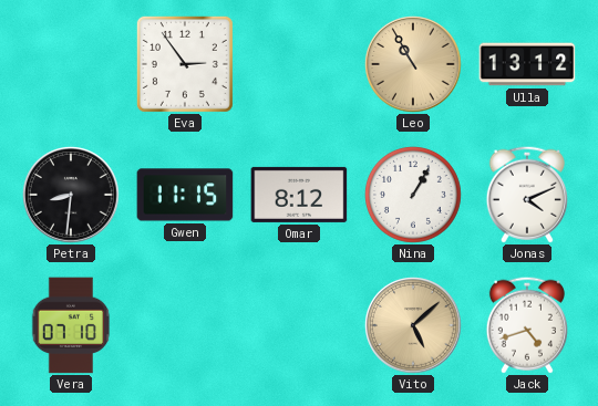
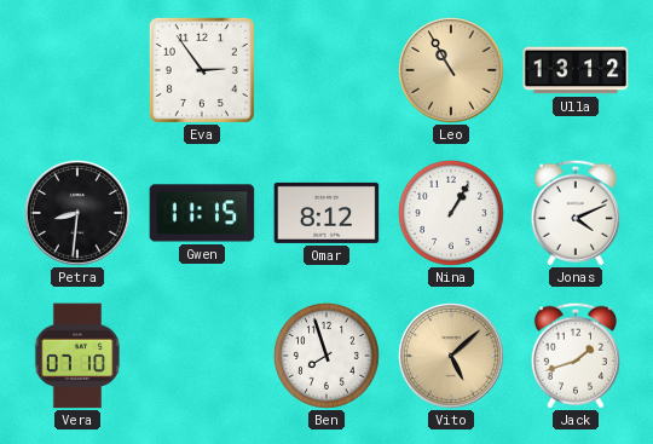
Ben: none -> 7:57 (326, 356)
Jack: 4:42 -> 1:42 (576, 356)
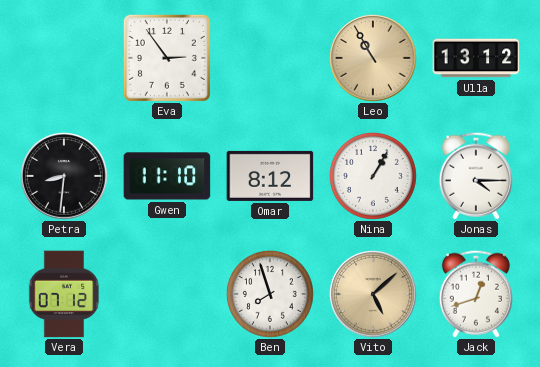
Gwen: 11:15 -> 11:10 (167, 176)
Jonas: 4:11 -> 4:15 (476, 176)
Vera: 07:10 -> 07:12 (64, 294)
Jack: 1:42 -> 12:42 (476, 294)
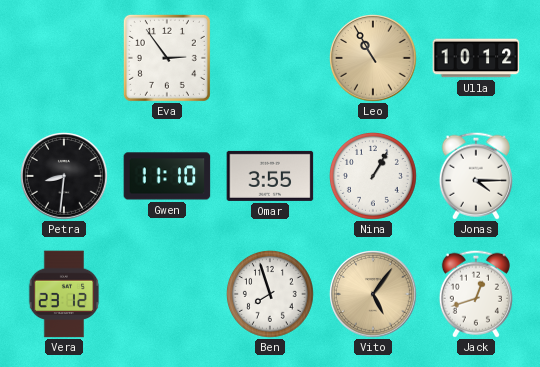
Ulla: 13:12 -> 10:12 (476, 58)
Omar: 8:12 -> 3:55 (270, 176)
Vera: 07:12 -> 23:12 (64, 294)
Vito: 5:08 -> 5:06 (374, 295)
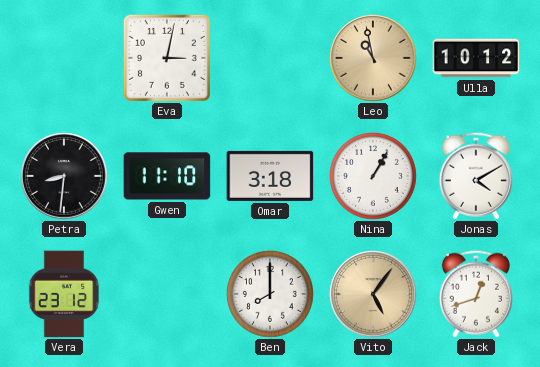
Eva: 2:54 -> 3:02 (167, 58)
Leo: 10:55 -> 10:58 (374, 59)
Omar: 3:55 -> 3:18 (270, 176)
Jonas: 4:15 -> 4:10 (476, 176)
Ben: 7:57 -> 8:00 (270, 294)
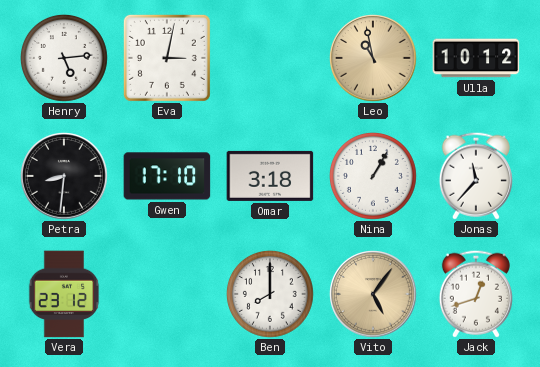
Henry: none -> 5:14 (64, 58)
Gwen: 11:10 -> 17:10 (167, 176)
Jonas: 4:10 -> 11:37 (476, 176)
